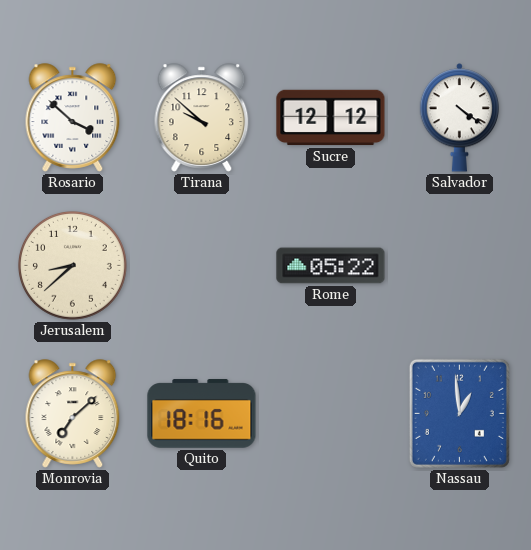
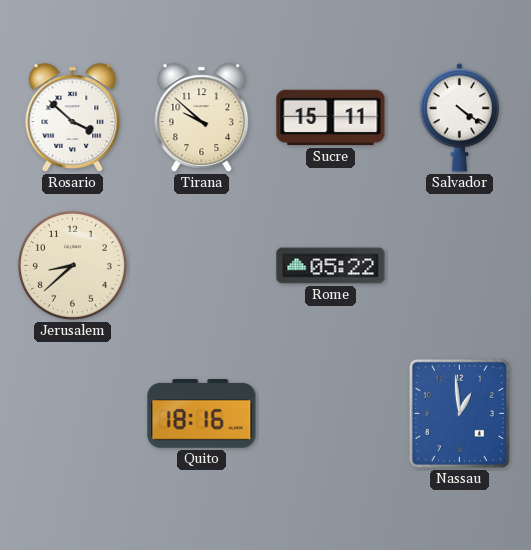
Sucre: 12:12 -> 15:11 (331, 118)
Monrovia: 7:08 -> none (73, 414)
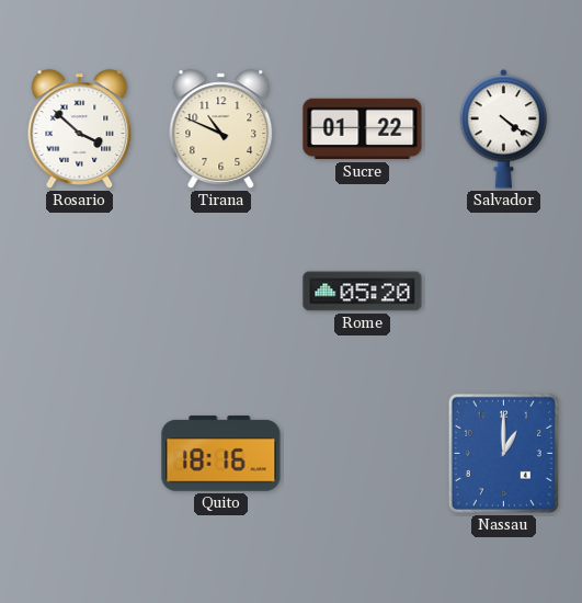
Tirana: 9:52 -> 10:49 (221, 129)
Sucre: 15:11 -> 01:22 (363, 129)
Jerusalem: 8:38 -> none (72, 265)
Rome: 05:22 -> 05:20 (363, 292)
Nassau: 12:59 -> 1:00 (503, 453)
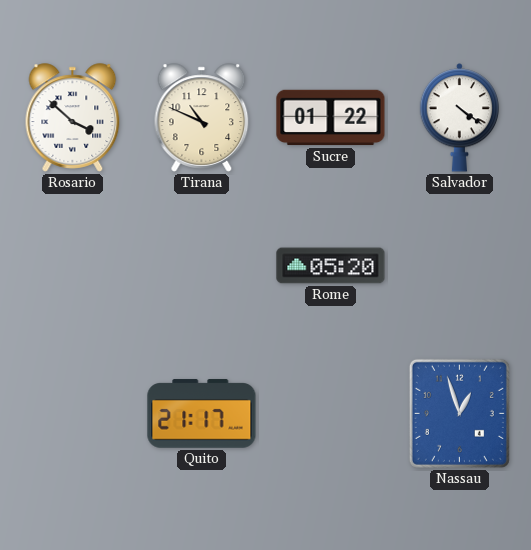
Quito: 18:16 -> 21:17 (202, 414)
Nassau: 1:00 -> 12:57 (459, 413)
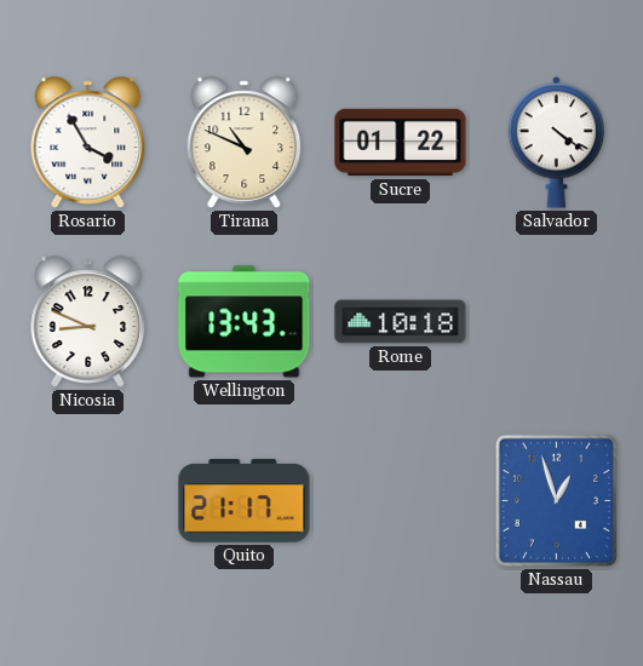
Rosario: 3:52 -> 3:55 (88, 143)
Nicosia: none -> 8:49 (88, 322)
Wellington: none -> 13:43 (245, 322)
Rome: 05:20 -> 10:18 (401, 322)
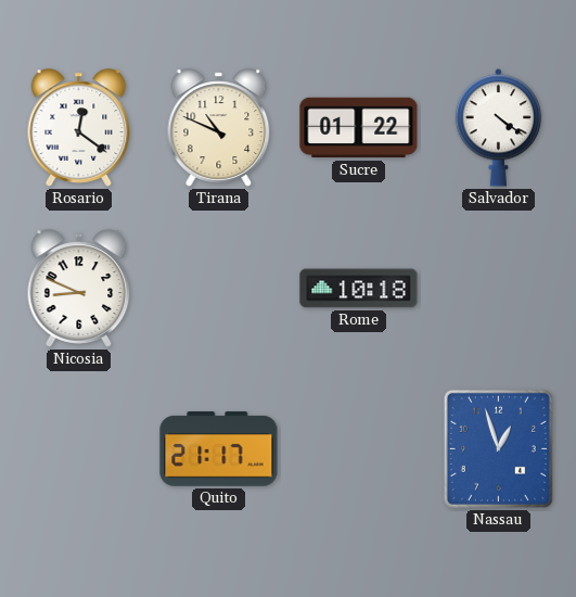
Rosario: 3:55 -> 12:21 (79, 128)
Wellington: 13:43 -> none (245, 322)
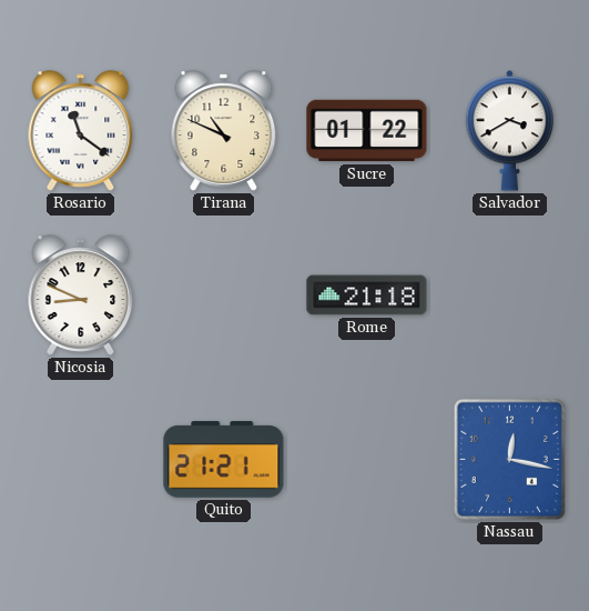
Rosario: 12:21 -> 11:21 (81, 131)
Salvador: 4:21 -> 3:40 (510, 131)
Rome: 10:18 -> 21:18 (367, 296)
Quito: 21:17 -> 21:21 (224, 460)
Nassau: 12:57 -> 12:17 (509, 459)
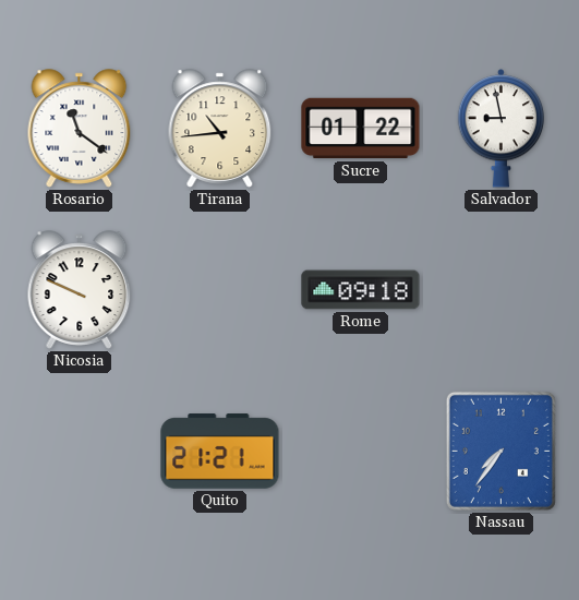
Tirana: 10:49 -> 10:44 (220, 129)
Salvador: 3:40 -> 8:58 (502, 129)
Nicosia: 8:49 -> 9:49 (80, 290)
Rome: 21:18 -> 09:18 (361, 290)
Nassau: 12:17 -> 7:36 (500, 451)
